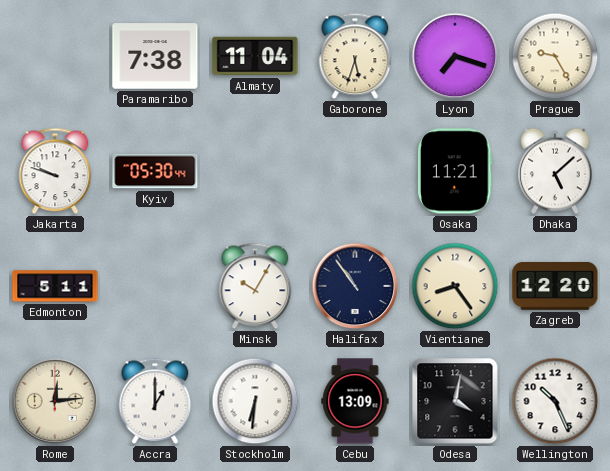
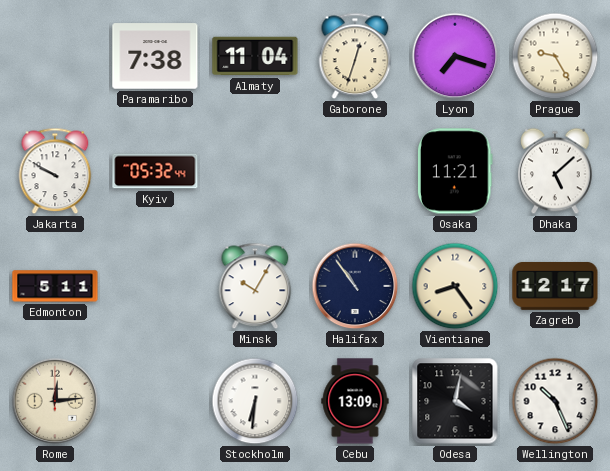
Gaborone: 5:33 -> 12:33 (355, 56)
Jakarta: 9:48 -> 9:50 (55, 171)
Kyiv: 05:30 -> 05:32 (155, 171)
Zagreb: 12:20 -> 12:17 (555, 286)
Accra: 1:00 -> none (155, 401)
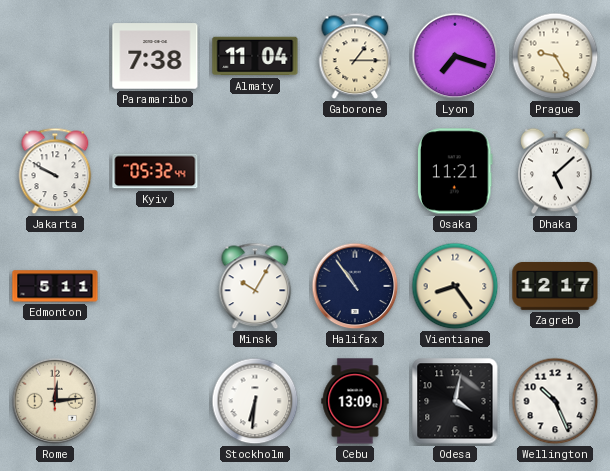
Gaborone: 12:33 -> 1:15 (355, 56)
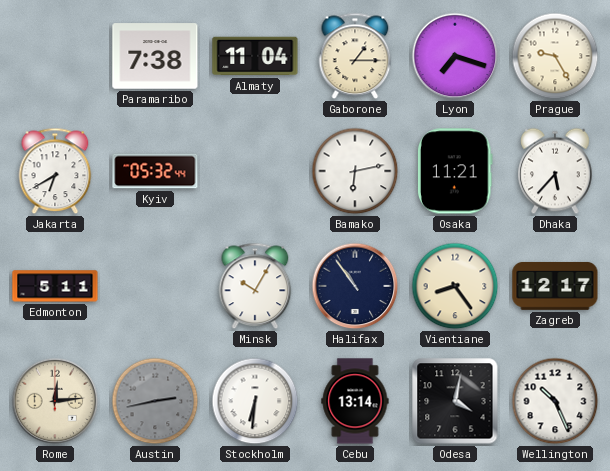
Jakarta: 9:50 -> 6:40 (55, 171)
Bamako: none -> 6:13 (355, 171)
Dhaka: 5:08 -> 5:37 (555, 171)
Austin: none -> 2:43 (155, 401)
Cebu: 13:09 -> 13:14 (355, 401)
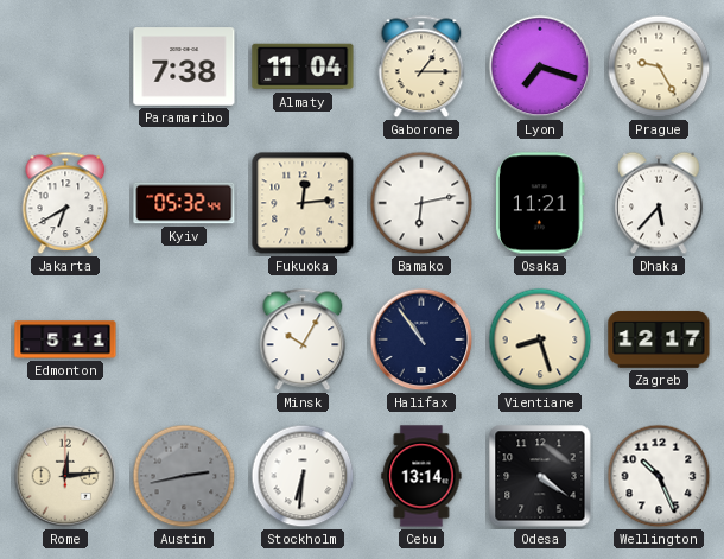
Fukuoka: none -> 12:14 (303, 203)
Vientiane: 8:24 -> 8:27 (540, 339)
Odesa: 4:02 -> 4:21 (540, 476)
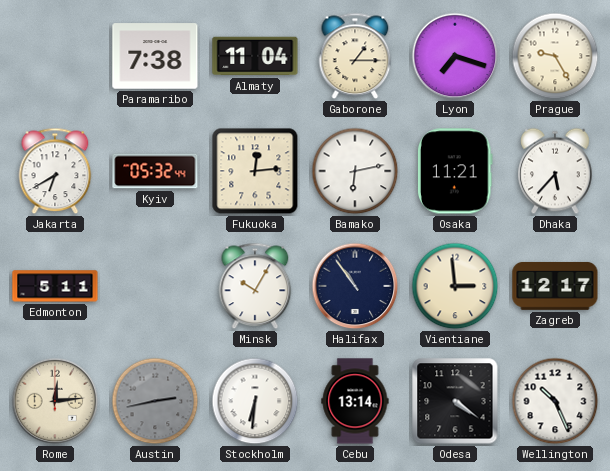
Vientiane: 8:27 -> 2:59 (455, 286)
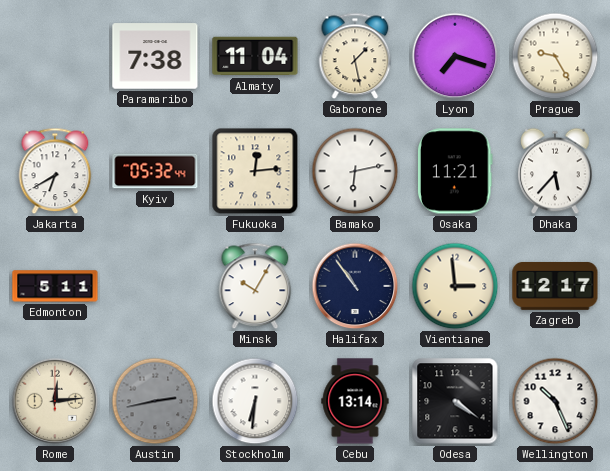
Gaborone: 1:15 -> 1:28 (355, 56)
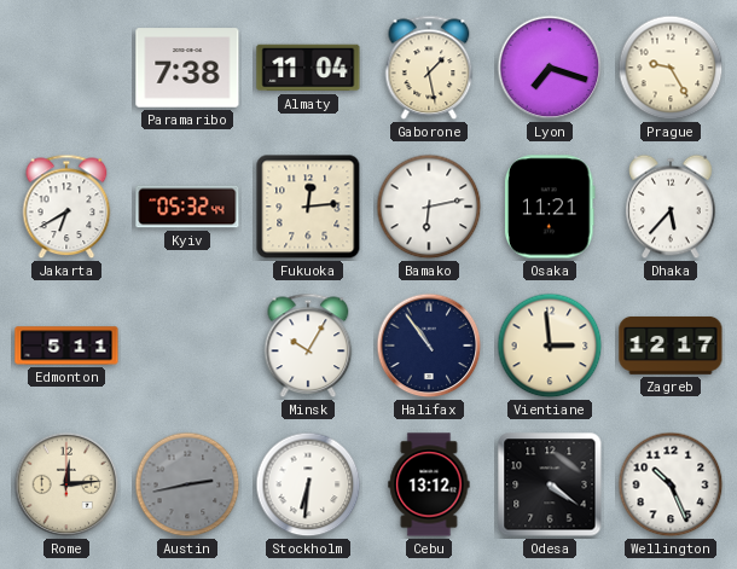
Cebu: 13:14 -> 13:12 (429, 484)
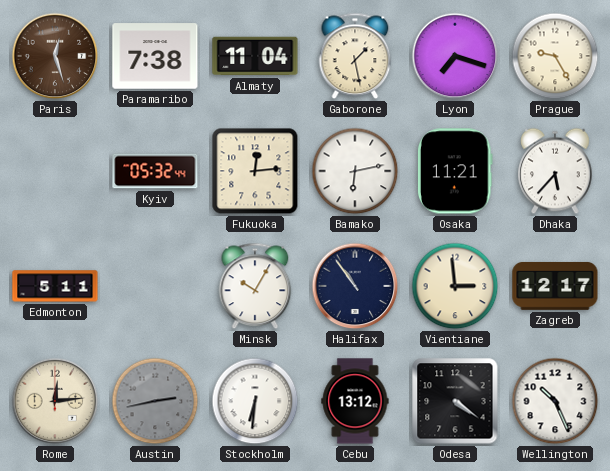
Paris: none -> 12:27 (55, 56)
Jakarta: 6:40 -> none (66, 207)
